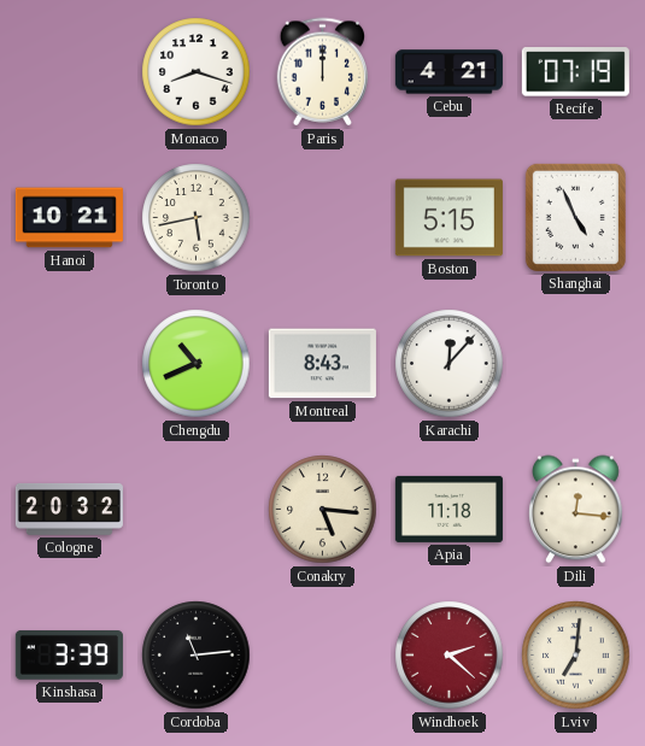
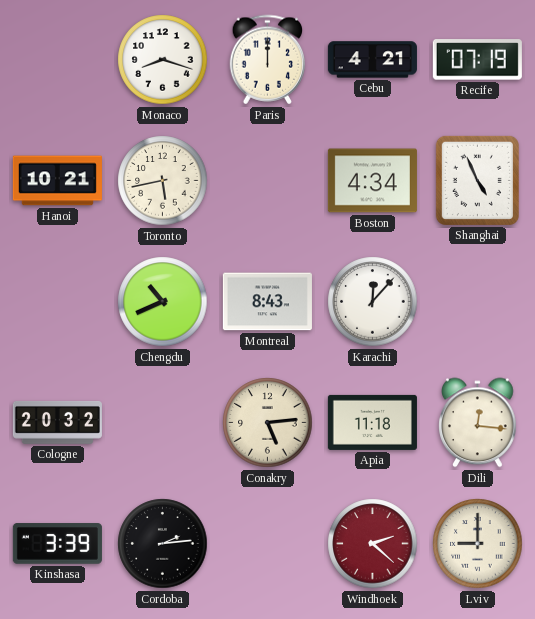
Boston: 5:15 -> 4:34 (372, 181)
Conakry: 5:16 -> 5:14 (268, 423)
Cordoba: 11:14 -> 2:14 (163, 544)
Lviv: 7:01 -> 9:00 (478, 544)
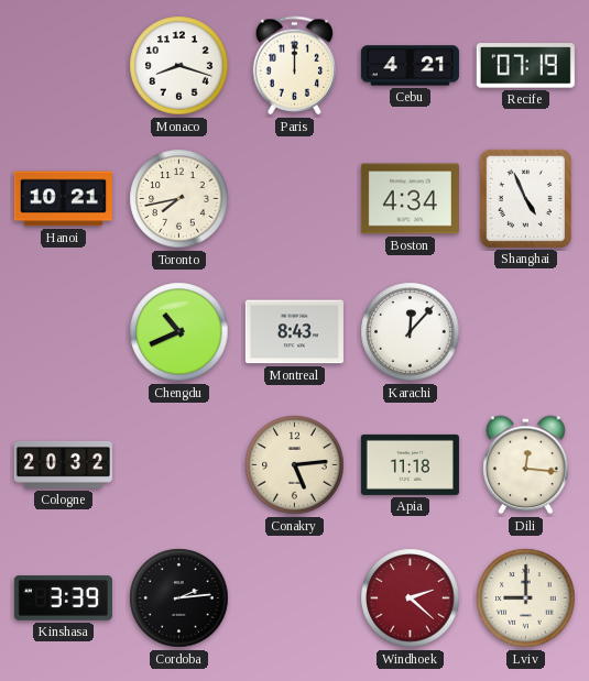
Toronto: 5:43 -> 7:43 (179, 199)
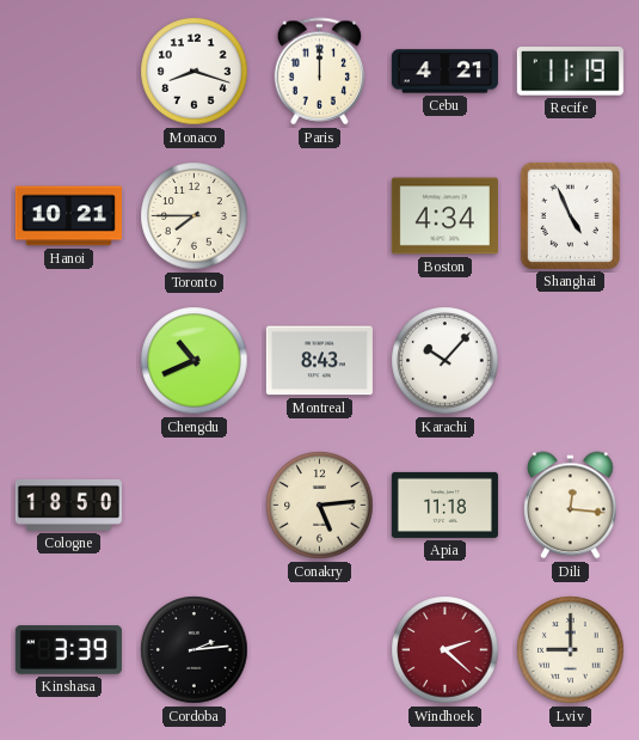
Recife: 07:19 -> 11:19 (570, 72)
Toronto: 7:43 -> 7:45 (195, 216)
Karachi: 12:07 -> 10:07 (446, 361)
Cologne: 20:32 -> 18:50 (68, 504)
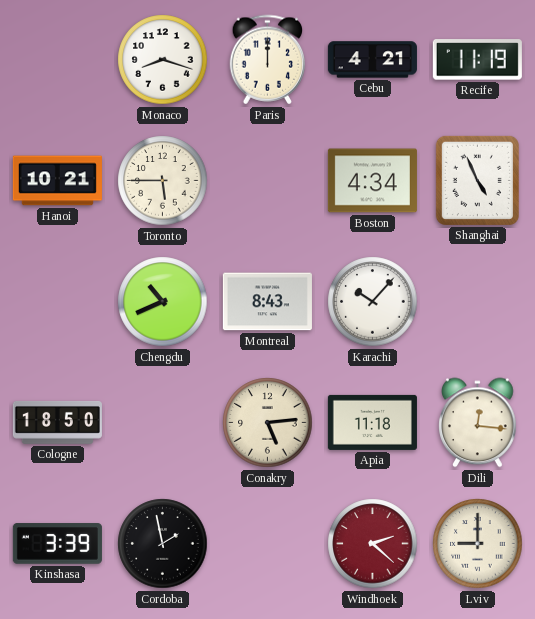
Toronto: 7:45 -> 5:45 (163, 181)
Cordoba: 2:14 -> 1:58 (163, 544)
